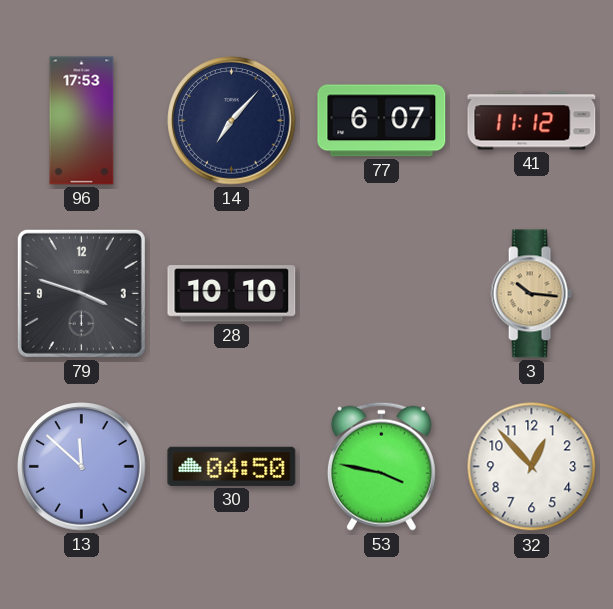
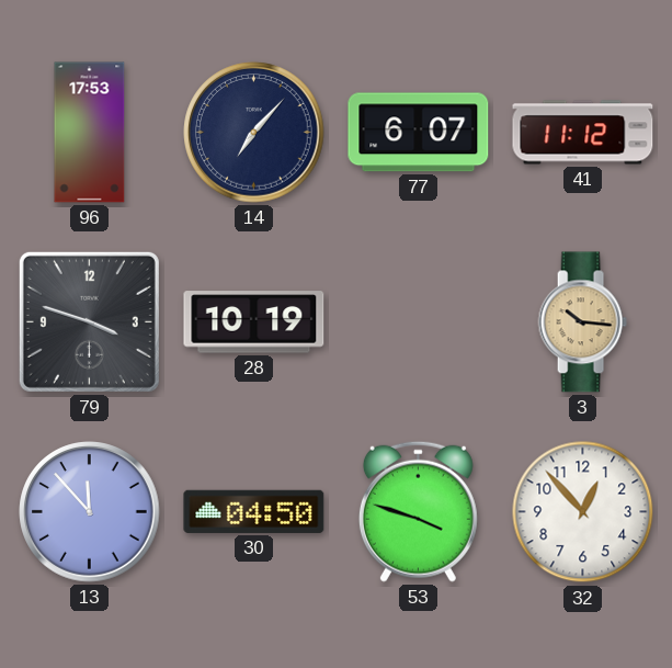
28: 10:10 -> 10:19 (254, 322)
13: 11:52 -> 11:53 (90, 512)
53: 3:47 -> 3:48 (418, 511)
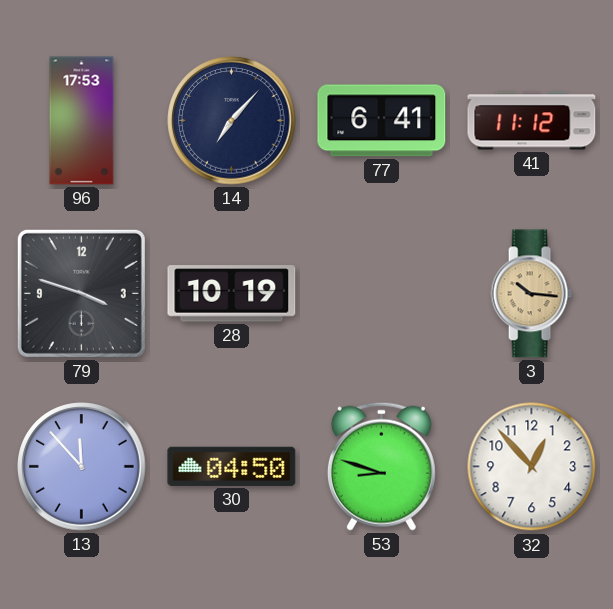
77: 6:07 -> 6:41 (382, 121)
53: 3:48 -> 8:48 (381, 466)
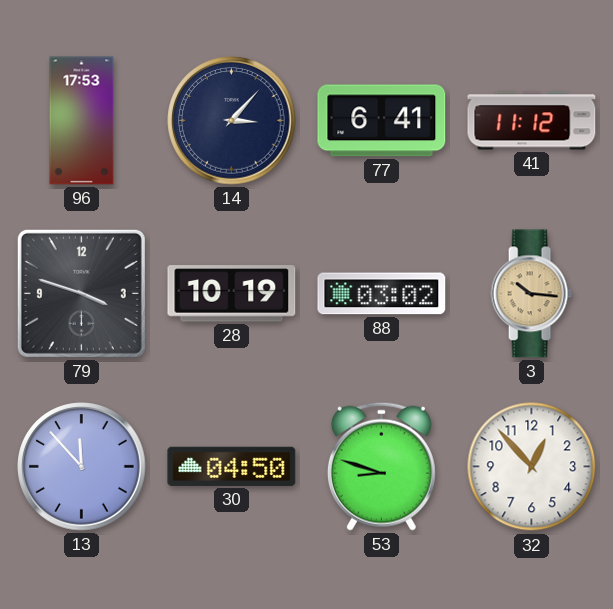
14: 7:07 -> 3:07 (232, 121)
88: none -> 03:02 (382, 294)
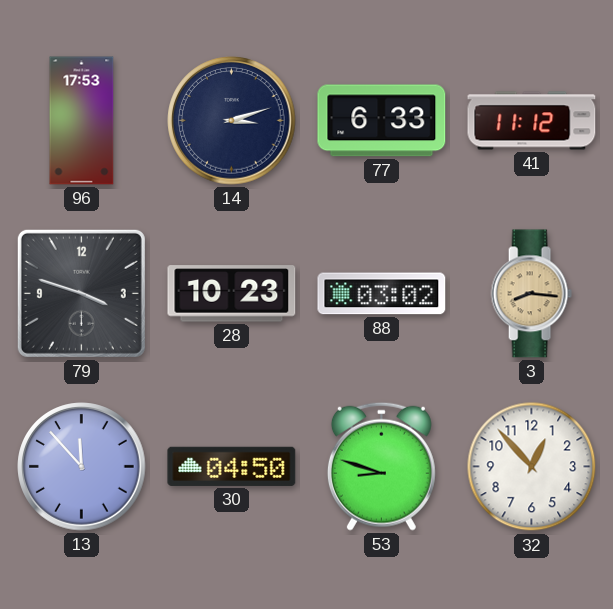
14: 3:07 -> 3:12 (232, 121)
77: 6:41 -> 6:33 (382, 121)
28: 10:19 -> 10:23 (232, 294)
3: 10:16 -> 8:16 (531, 294)
